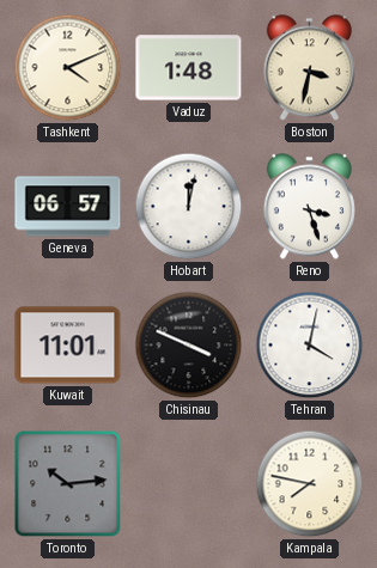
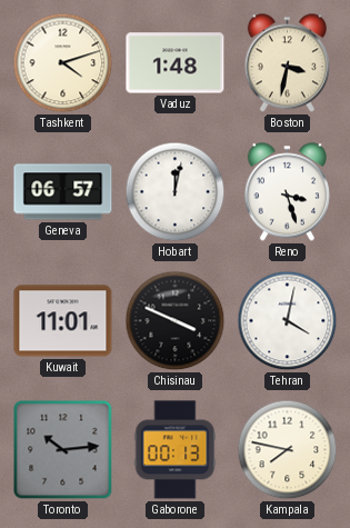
Tashkent: 4:11 -> 4:12 (63, 63)
Gaborone: none -> 00:13 (176, 450)
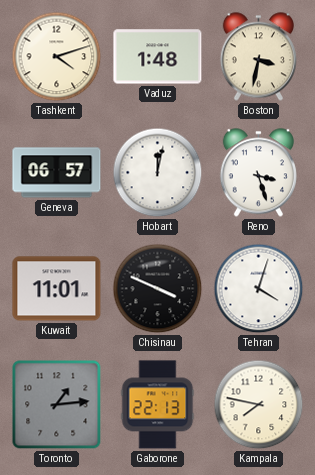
Tehran: 4:02 -> 4:03 (259, 289)
Toronto: 10:14 -> 1:14 (57, 405)
Gaborone: 00:13 -> 22:13 (158, 405)
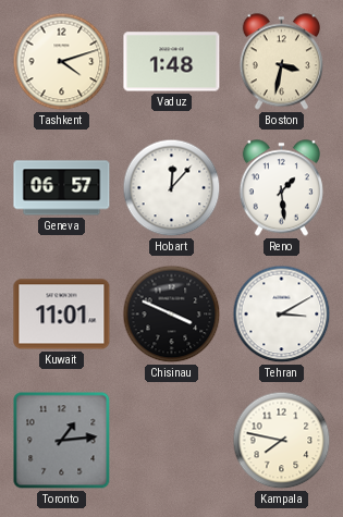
Hobart: 12:02 -> 12:07 (172, 188)
Reno: 3:27 -> 1:29 (281, 188)
Tehran: 4:03 -> 3:10 (282, 315)
Gaborone: 22:13 -> none (158, 405)
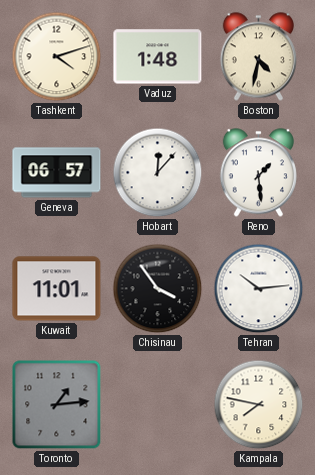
Boston: 3:32 -> 4:32 (258, 57)
Chisinau: 3:49 -> 3:54 (158, 289)
Tehran: 3:10 -> 10:14 (259, 289)
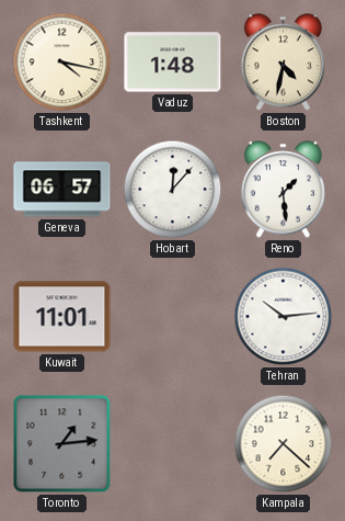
Tashkent: 4:12 -> 4:17 (62, 63)
Chisinau: 3:54 -> none (158, 289)
Kampala: 7:47 -> 7:22 (284, 444)
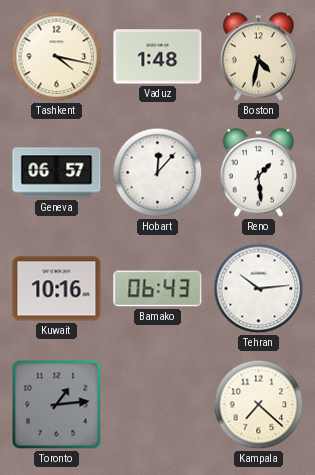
Kuwait: 11:01 -> 10:16 (57, 289)
Bamako: none -> 06:43 (158, 289)
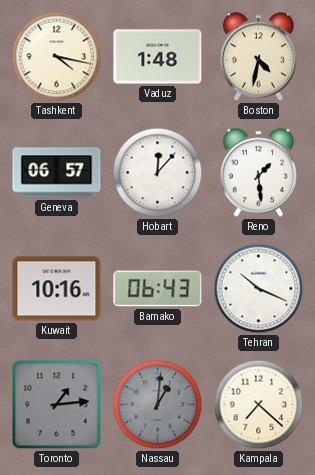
Tehran: 10:14 -> 10:19 (259, 289)
Nassau: none -> 1:01 (158, 405)
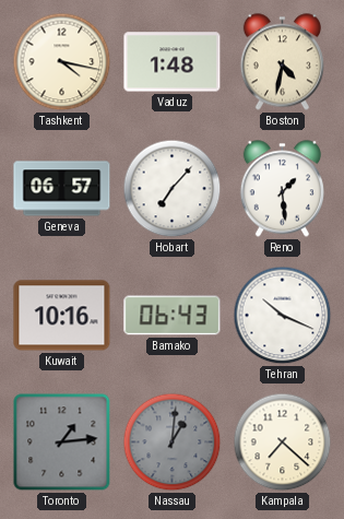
Hobart: 12:07 -> 7:07 (173, 189)
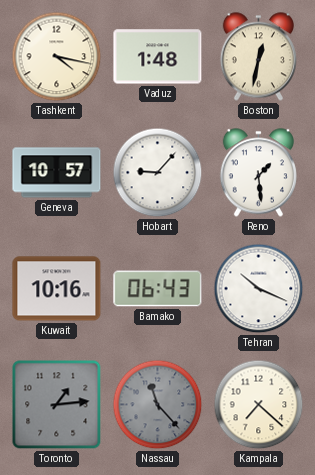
Boston: 4:32 -> 12:32 (258, 57)
Geneva: 06:57 -> 10:57 (57, 173)
Hobart: 7:07 -> 9:07 (158, 173)
Nassau: 1:01 -> 11:23 (158, 405)
